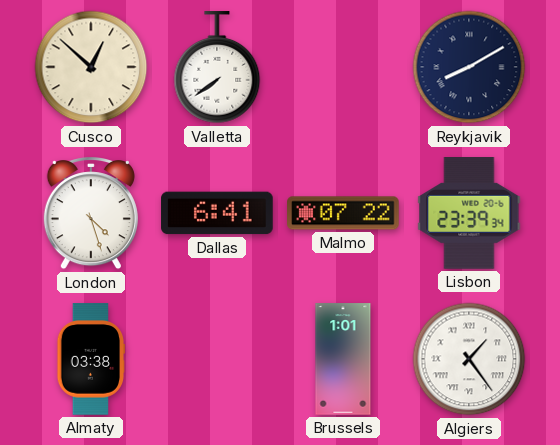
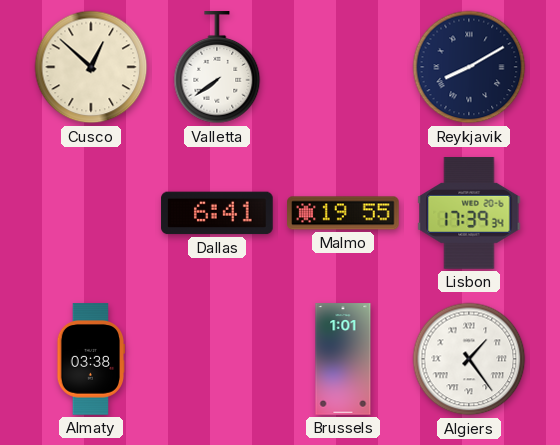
London: 4:27 -> none (91, 214)
Malmo: 07:22 -> 19:55 (343, 213)
Lisbon: 23:39 -> 17:39 (469, 213)
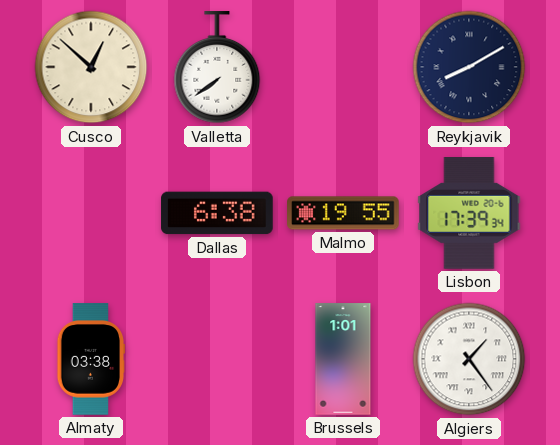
Dallas: 6:41 -> 6:38 (217, 213)
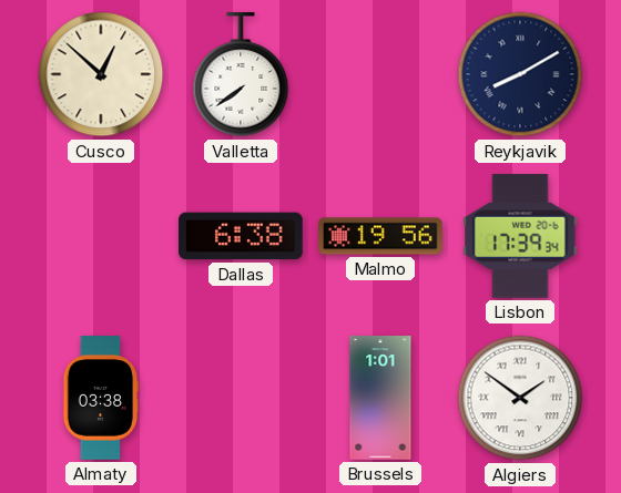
Malmo: 19:55 -> 19:56 (380, 236)
Algiers: 1:24 -> 1:51 (520, 398)
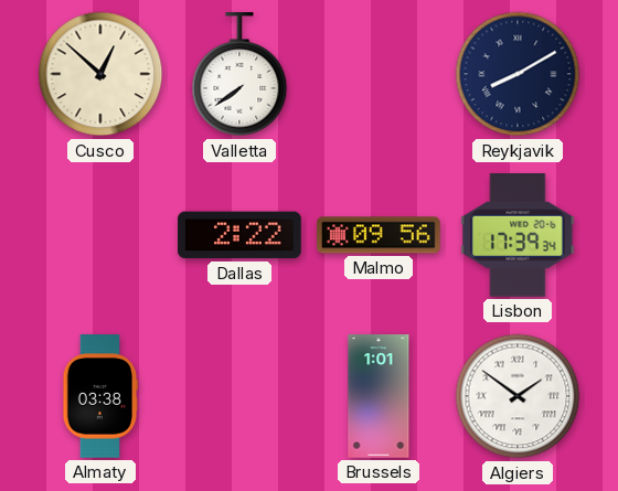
Dallas: 6:38 -> 2:22 (239, 235)
Malmo: 19:56 -> 09:56 (379, 235)
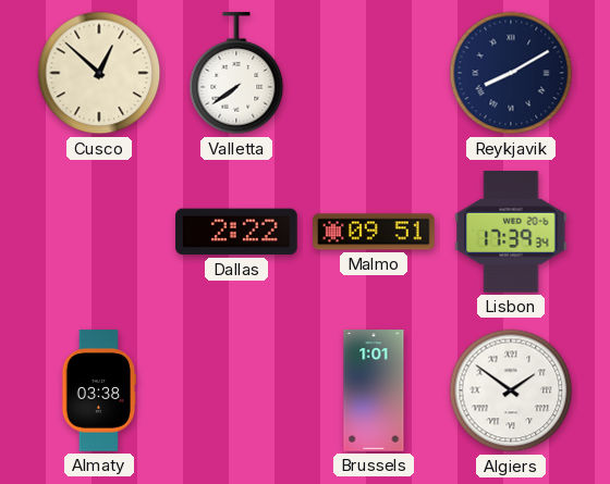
Malmo: 09:56 -> 09:51 (374, 232)
